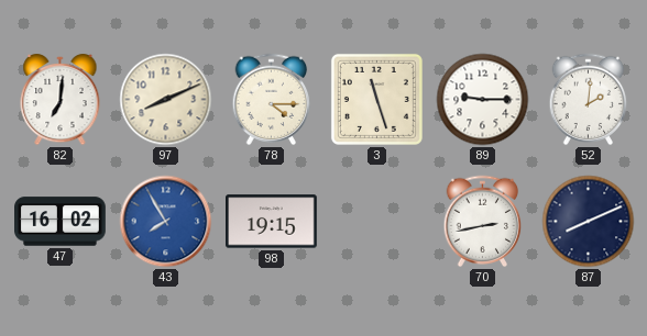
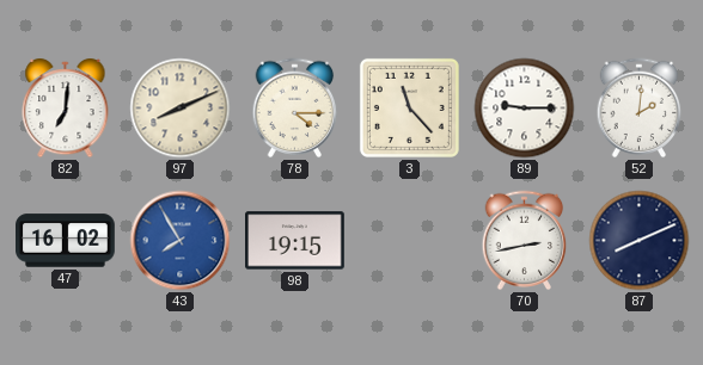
3: 11:27 -> 11:23 (409, 107)
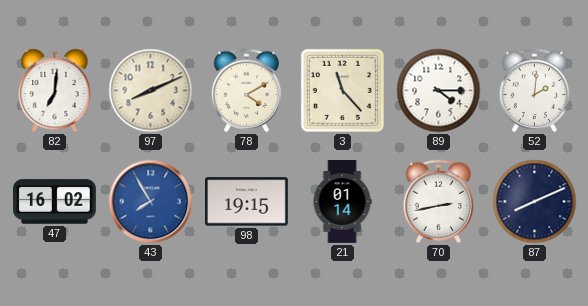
78: 4:15 -> 4:10 (247, 91)
89: 9:15 -> 4:15 (439, 91)
21: none -> 01:14 (342, 202)
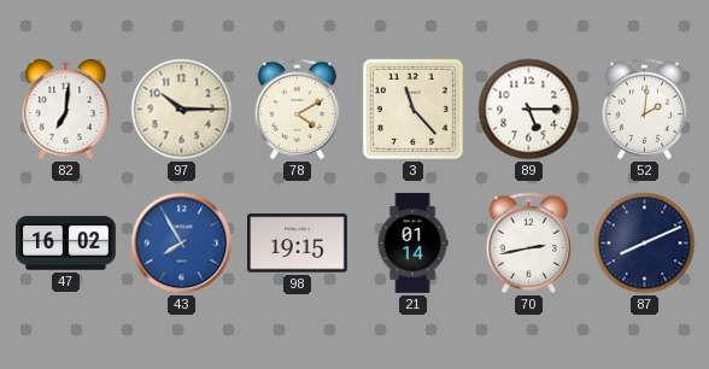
97: 8:11 -> 10:15 (182, 110)
89: 4:15 -> 5:15 (529, 110)
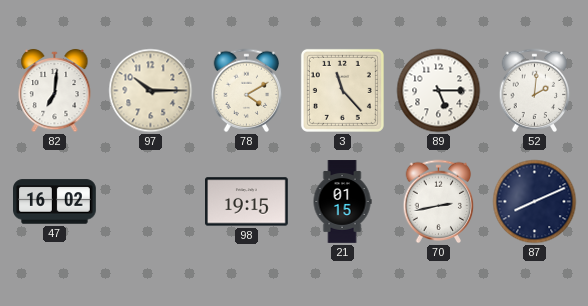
43: 7:55 -> none (182, 244)
21: 01:14 -> 01:15 (342, 202)
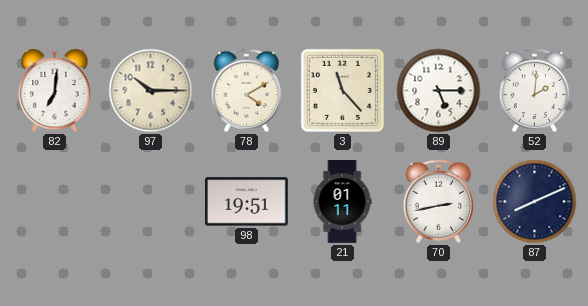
47: 16:02 -> none (55, 202)
98: 19:15 -> 19:51 (247, 202)
21: 01:15 -> 01:11 (342, 202)
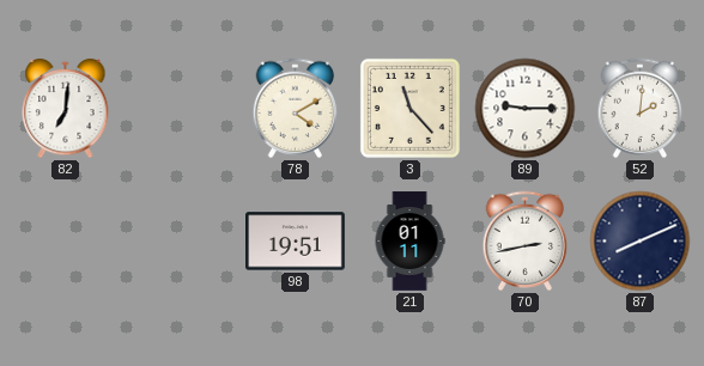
97: 10:15 -> none (151, 91)
89: 5:15 -> 9:15 (526, 109)
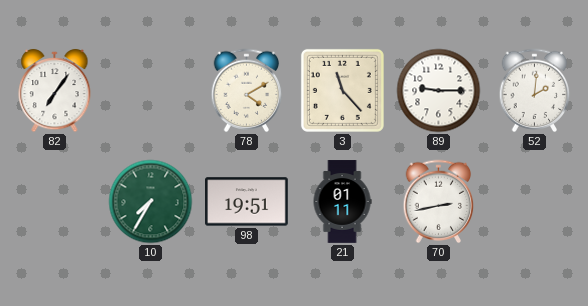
82: 7:01 -> 7:06 (55, 91)
10: none -> 7:35 (151, 202)
87: 8:11 -> none (641, 242)
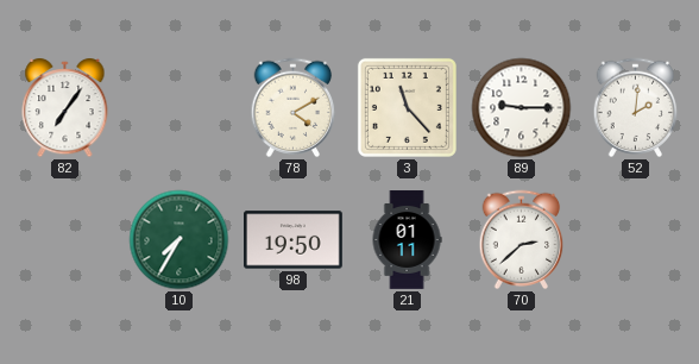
98: 19:51 -> 19:50 (294, 240)
70: 2:43 -> 2:38 (522, 240)
